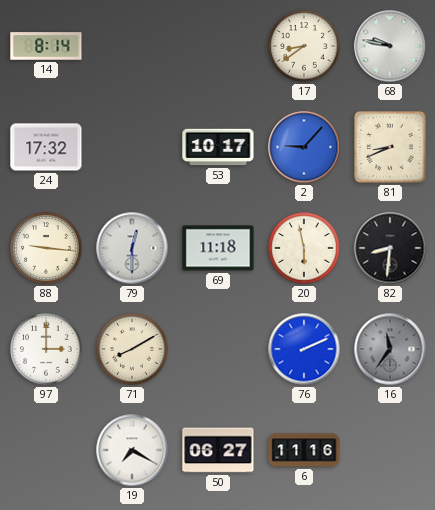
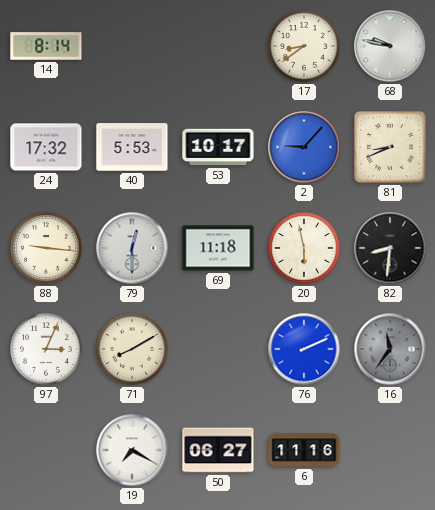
40: none -> 5:53 (132, 147)
97: 3:00 -> 3:04 (46, 349)
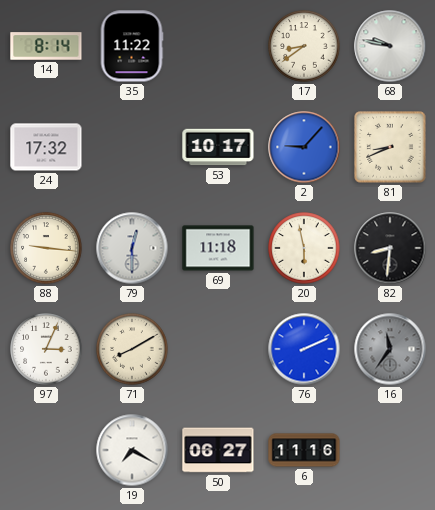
35: none -> 11:22 (132, 46)
40: 5:53 -> none (132, 147)
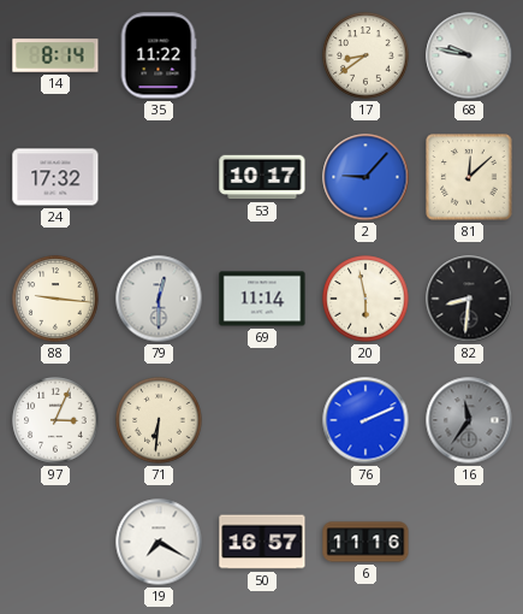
81: 8:41 -> 12:08 (469, 177)
69: 11:18 -> 11:14 (262, 299)
71: 8:10 -> 6:31 (159, 420)
50: 06:27 -> 16:57 (262, 542)
